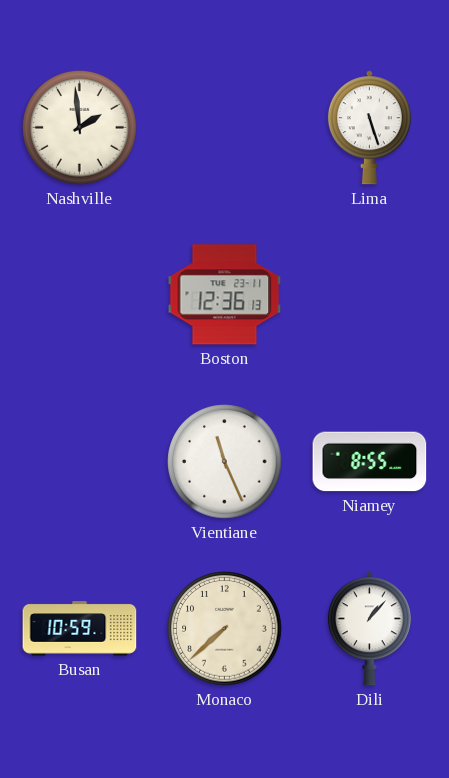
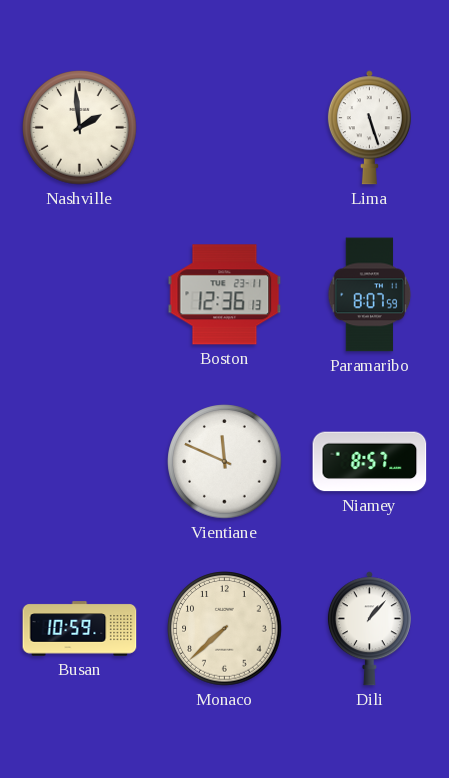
Paramaribo: none -> 8:07 (370, 295)
Vientiane: 11:26 -> 11:49 (225, 462)
Niamey: 8:55 -> 8:57 (370, 462)
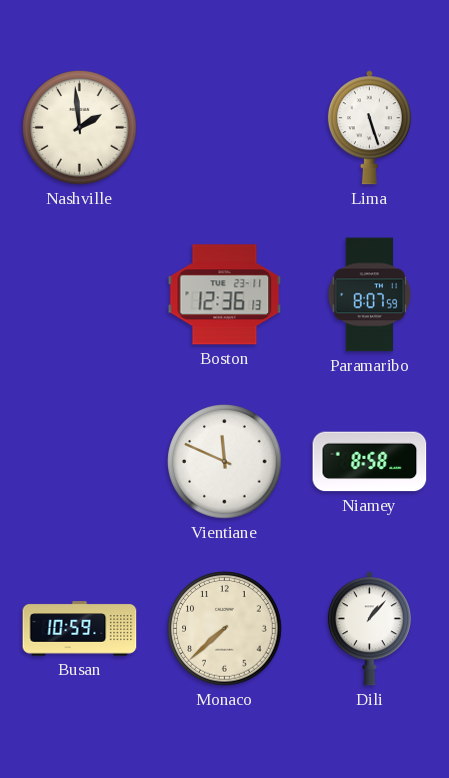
Niamey: 8:57 -> 8:58 (370, 462)
